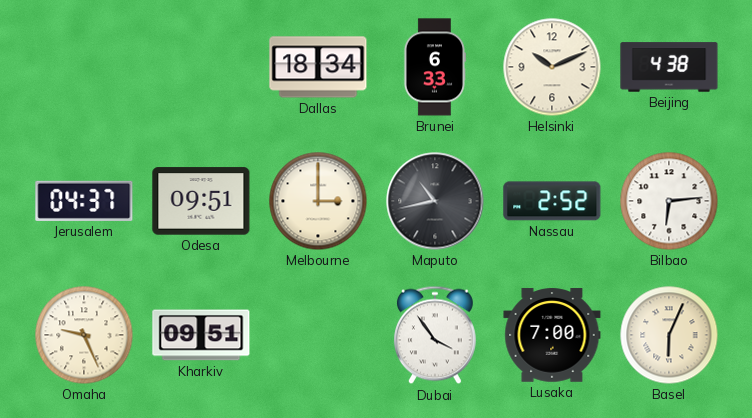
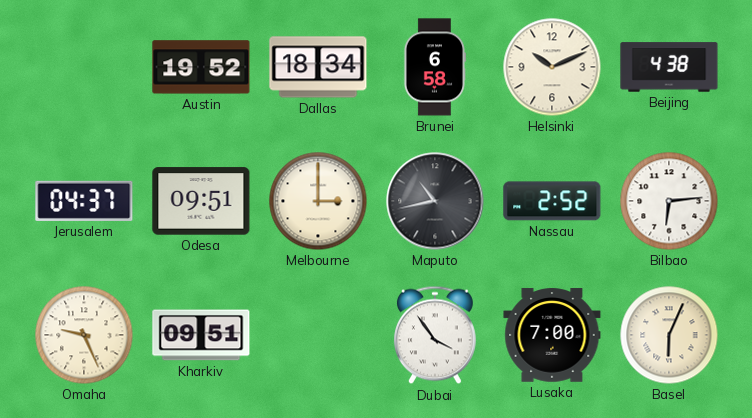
Austin: none -> 19:52 (201, 67)
Brunei: 6:33 -> 6:58 (434, 67)
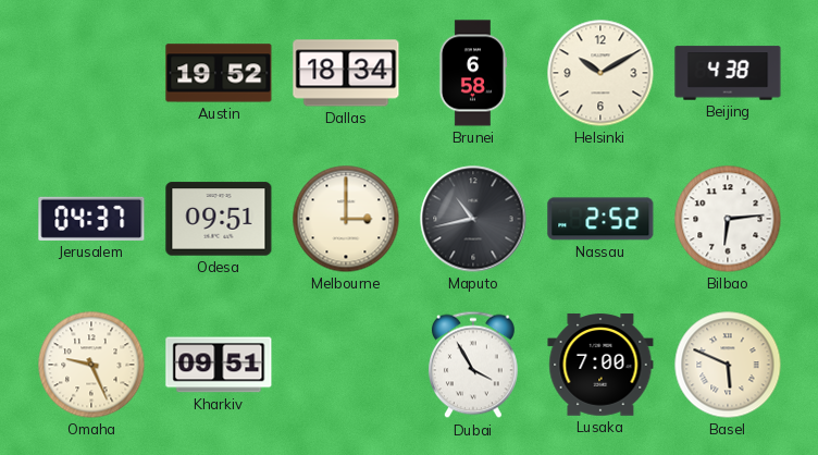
Helsinki: 10:11 -> 10:10 (600, 73)
Dubai: 3:54 -> 3:55 (473, 365)
Basel: 6:04 -> 5:49 (728, 365)
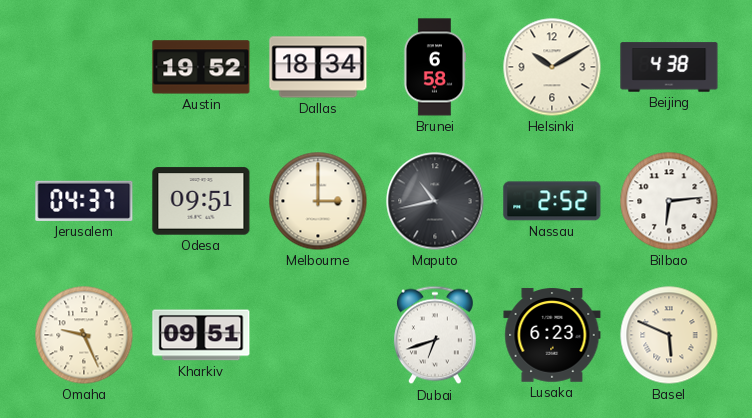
Dubai: 3:55 -> 6:42 (435, 335)
Lusaka: 7:00 -> 6:23 (552, 335)
